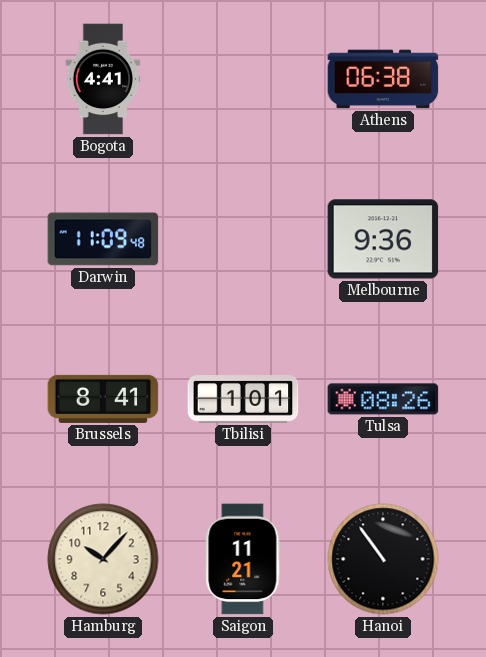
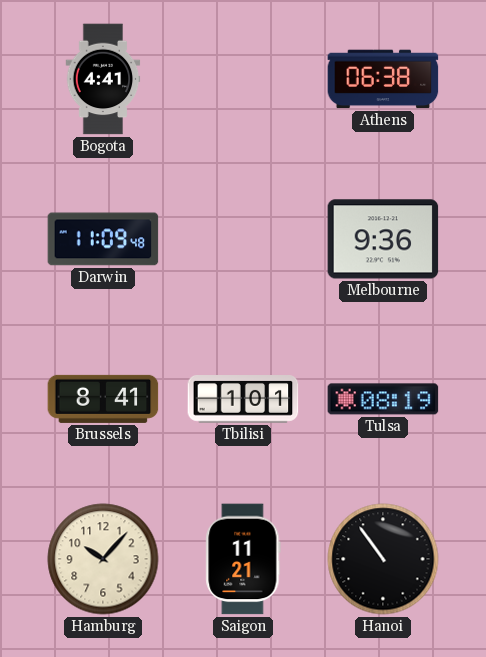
Tulsa: 08:26 -> 08:19 (383, 399)
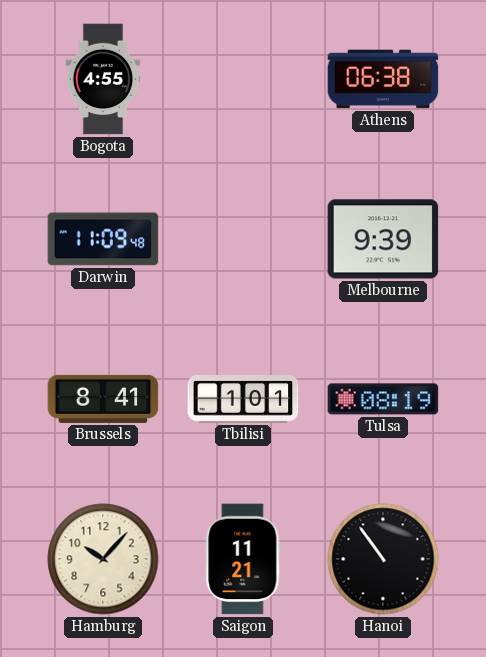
Bogota: 4:41 -> 4:55 (103, 79)
Melbourne: 9:36 -> 9:39 (383, 239)
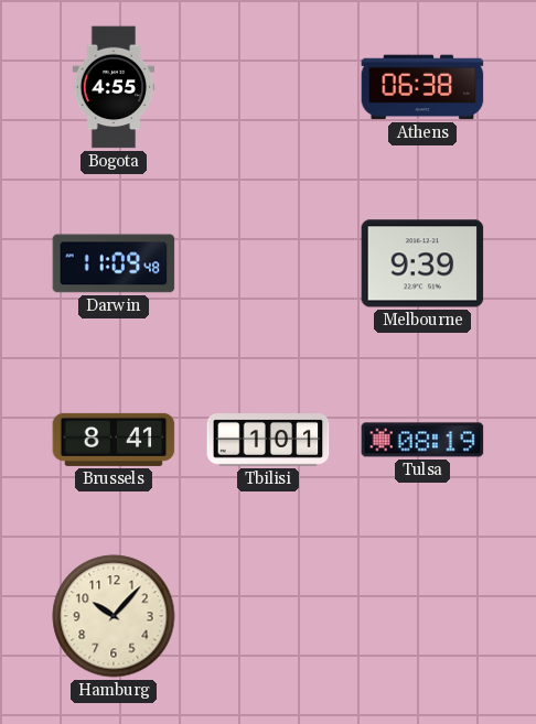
Saigon: 11:21 -> none (243, 559)
Hanoi: 10:54 -> none (383, 559)
